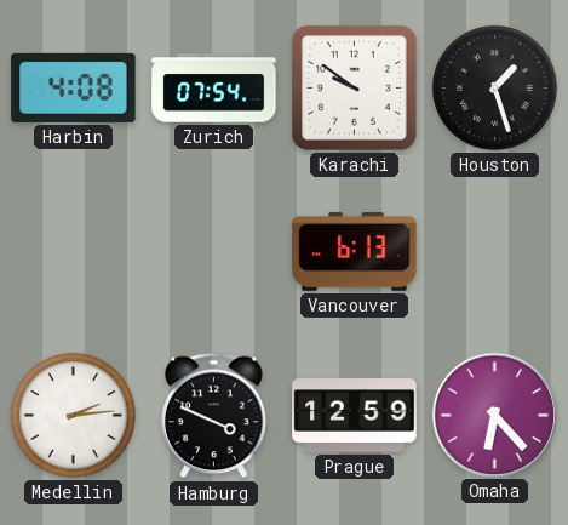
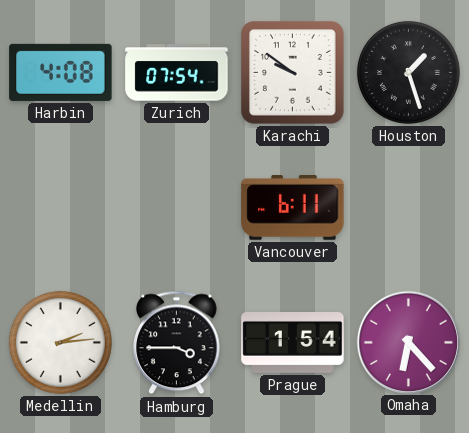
Vancouver: 6:13 -> 6:11 (293, 208)
Hamburg: 3:49 -> 3:45 (177, 343)
Prague: 12:59 -> 1:54 (293, 343)
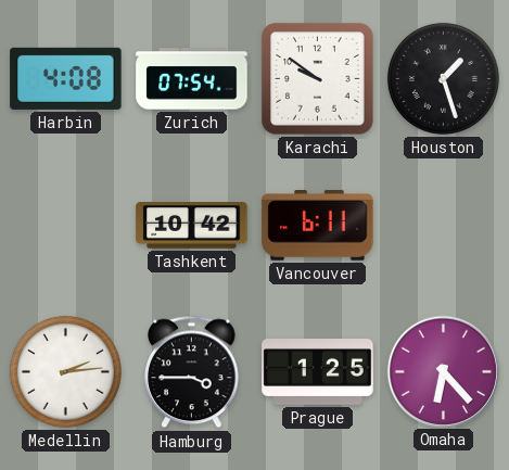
Tashkent: none -> 10:42 (192, 226)
Prague: 1:54 -> 1:25 (318, 372)
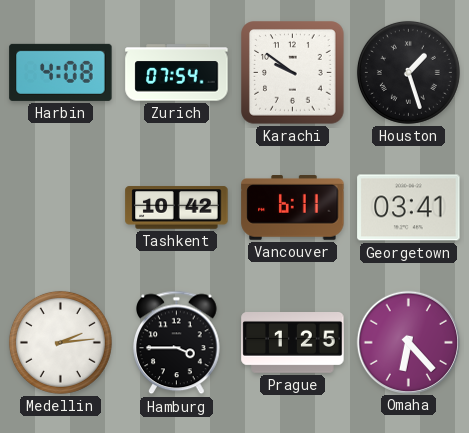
Georgetown: none -> 03:41 (409, 208)
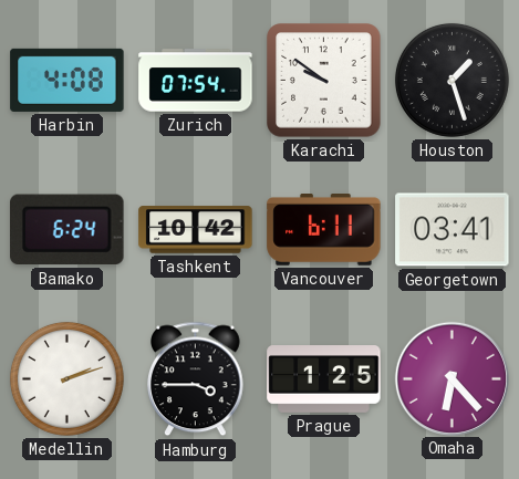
Bamako: none -> 6:24 (68, 230)
Medellin: 2:14 -> 2:12 (66, 378)
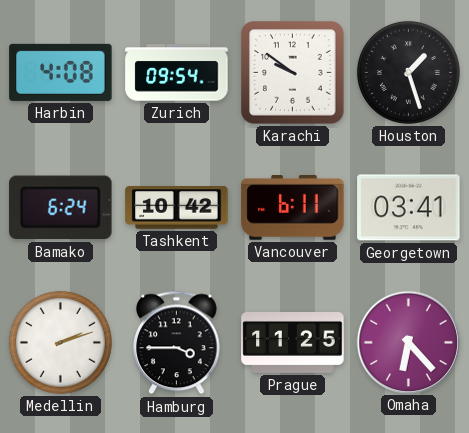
Zurich: 07:54 -> 09:54 (177, 73)
Prague: 1:25 -> 11:25 (293, 343)
